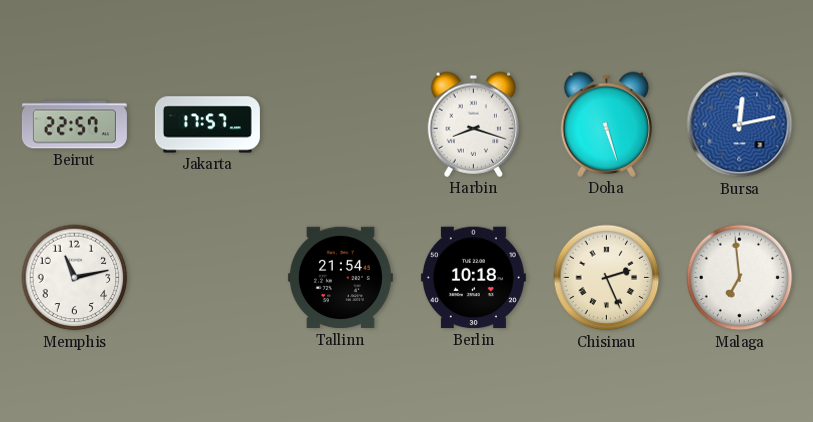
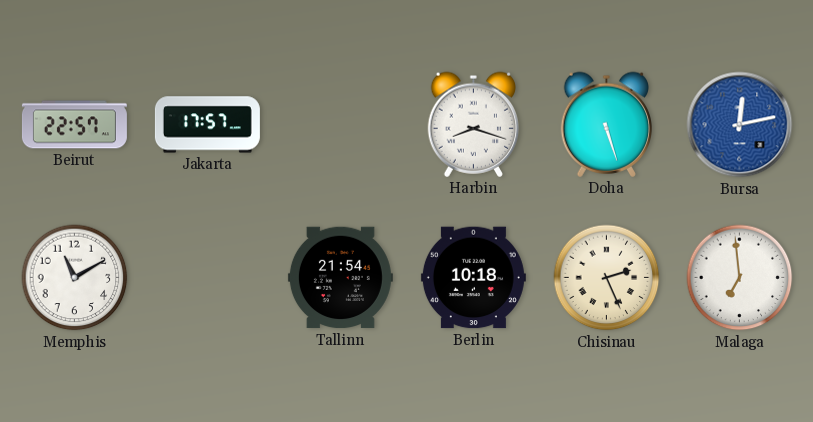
Memphis: 11:13 -> 11:10 (75, 278)
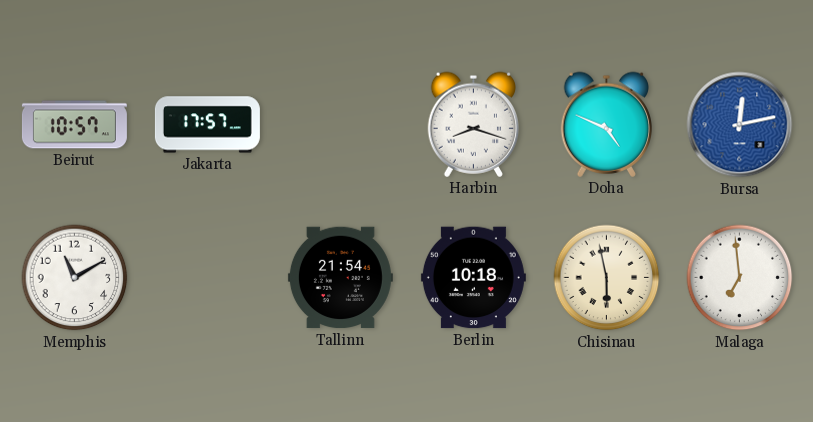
Beirut: 22:57 -> 10:57 (74, 125)
Doha: 5:27 -> 4:49 (607, 124)
Chisinau: 2:26 -> 5:58 (607, 278)
